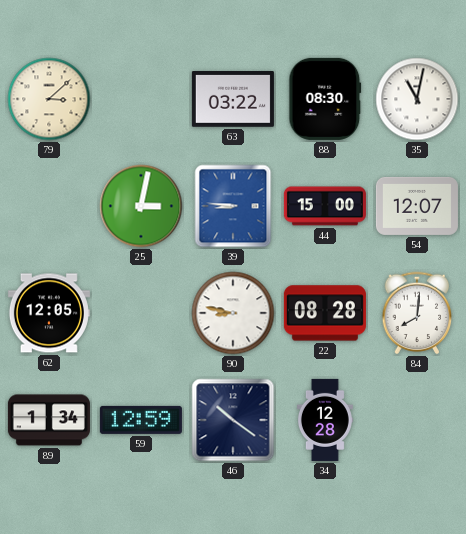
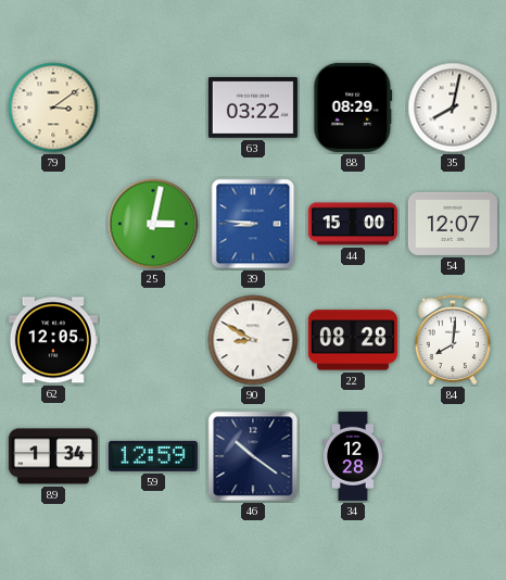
79: 3:08 -> 3:09 (53, 108)
88: 08:30 -> 08:29 (353, 108)
35: 11:02 -> 8:02 (453, 108)
90: 8:47 -> 8:50 (253, 340)
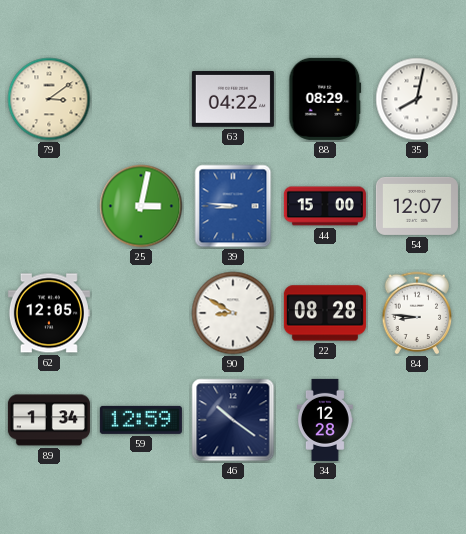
63: 03:22 -> 04:22 (233, 100)
84: 8:01 -> 8:46 (417, 313)
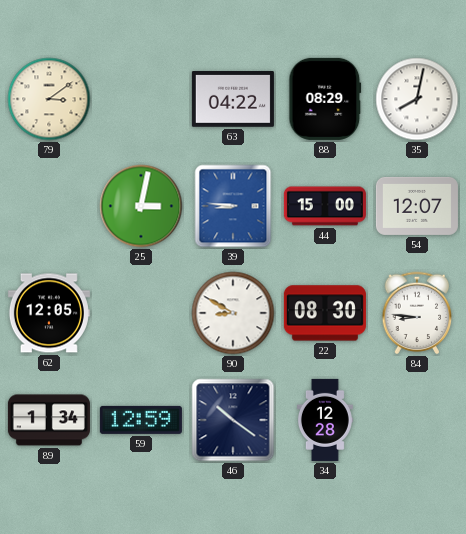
22: 08:28 -> 08:30 (325, 313)
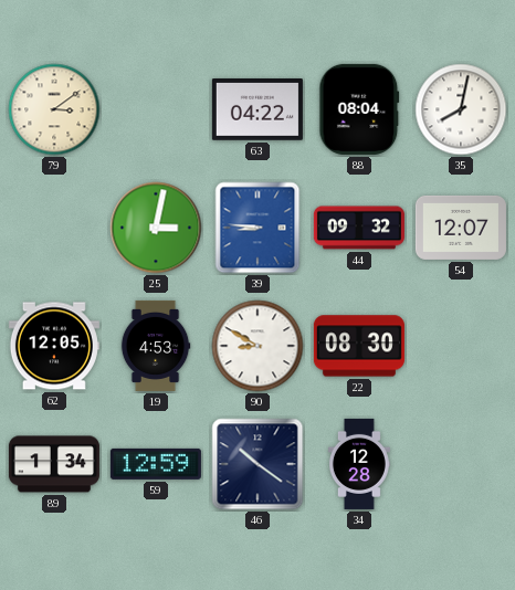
88: 08:29 -> 08:04 (359, 109)
44: 15:00 -> 09:32 (359, 228)
19: none -> 4:53 (156, 346)
84: 8:46 -> none (417, 313)
